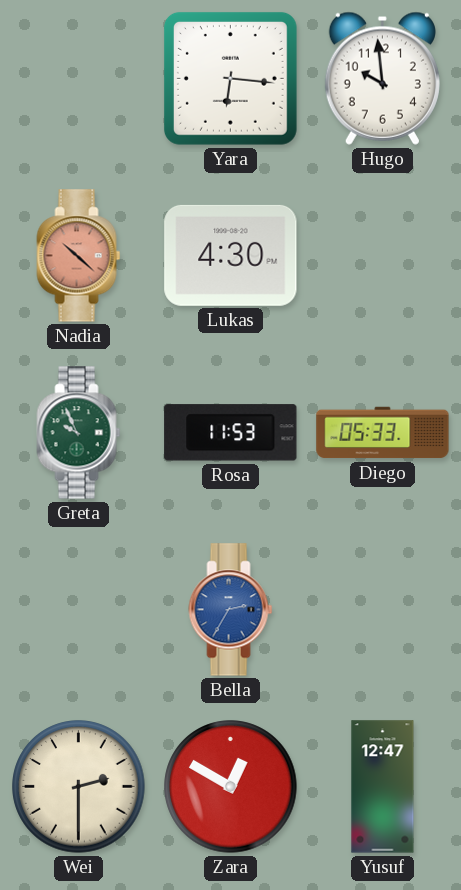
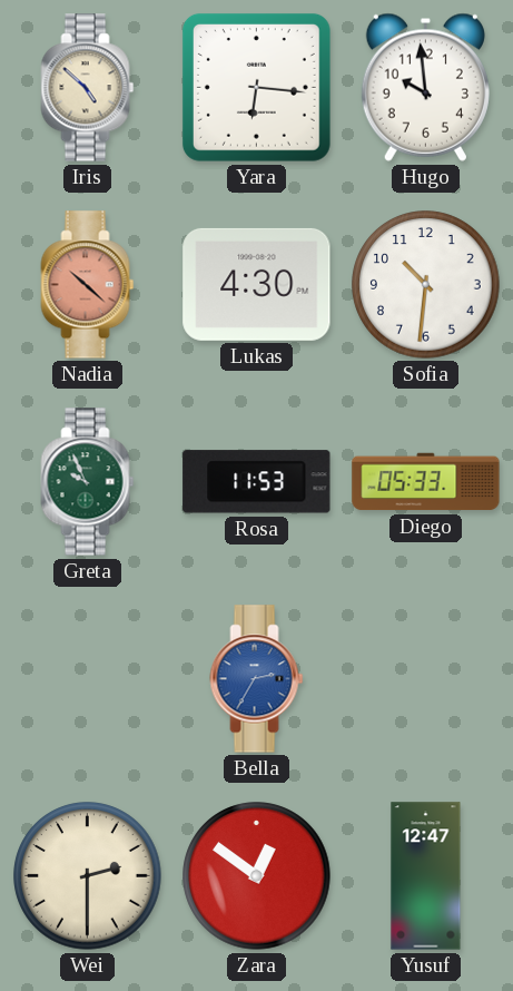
Iris: none -> 4:52 (88, 88)
Sofia: none -> 10:31 (426, 285)
Zara: 12:50 -> 12:51 (257, 876)
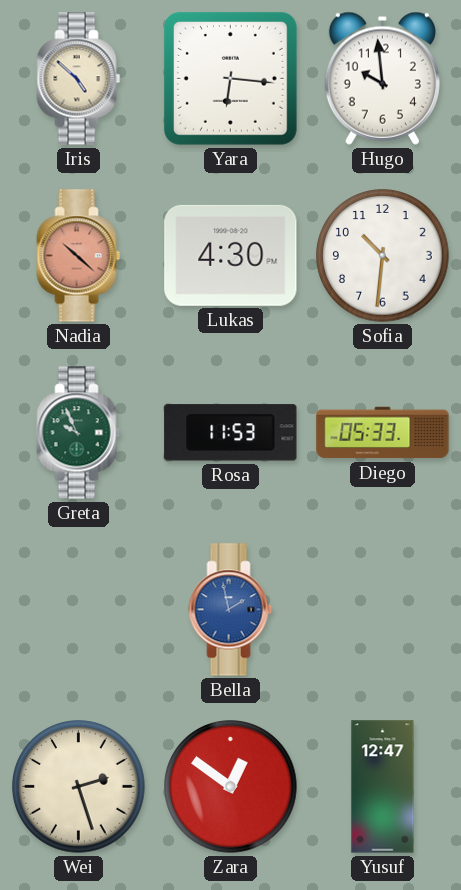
Bella: 2:35 -> 1:58 (231, 610)
Wei: 2:30 -> 2:27 (79, 787)
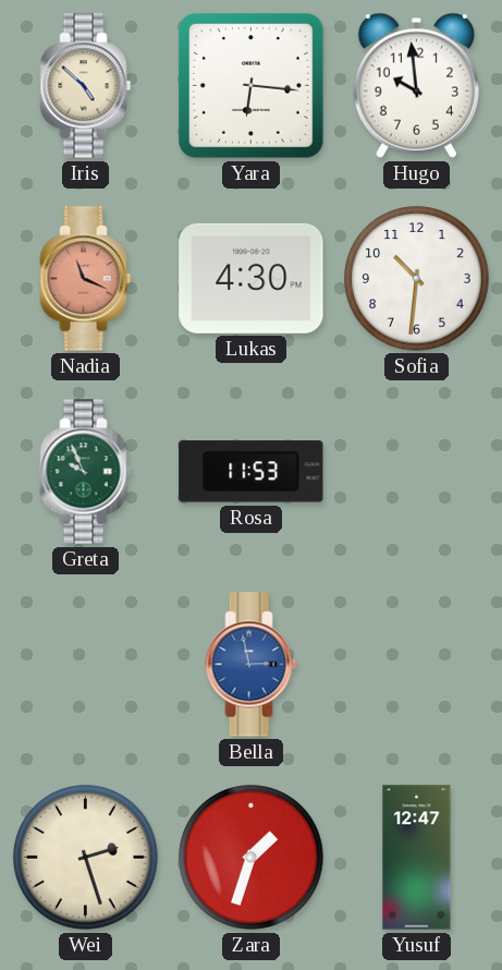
Nadia: 10:22 -> 11:19 (86, 279)
Diego: 05:33 -> none (383, 433)
Bella: 1:58 -> 2:58 (252, 665)
Zara: 12:51 -> 1:33 (252, 858)
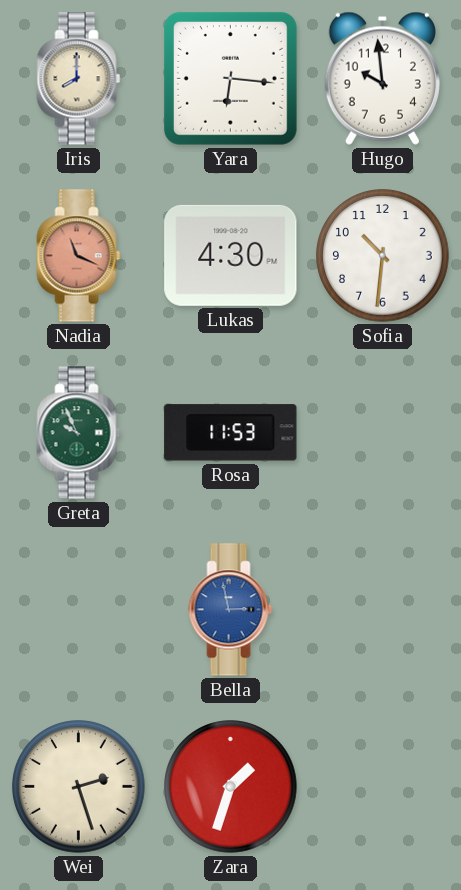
Iris: 4:52 -> 8:00 (79, 79)
Yusuf: 12:47 -> none (417, 858)
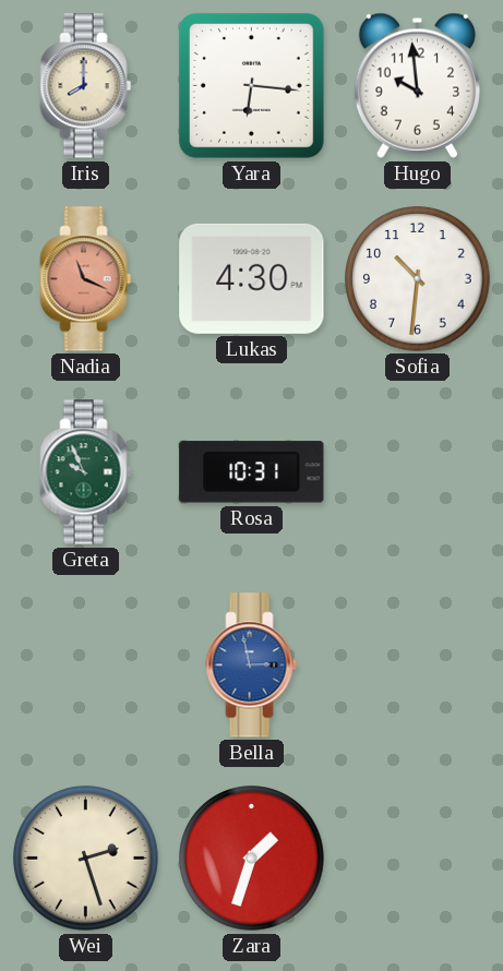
Rosa: 11:53 -> 10:31 (252, 472)
